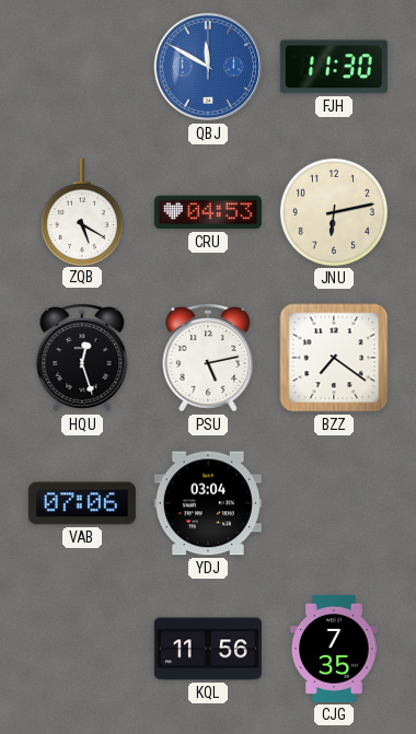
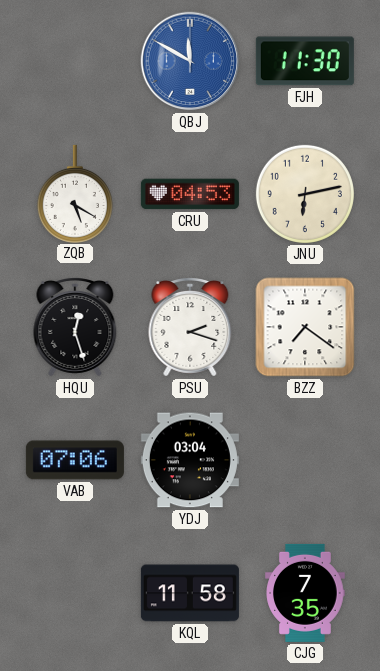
PSU: 5:13 -> 2:18 (190, 328)
KQL: 11:56 -> 11:58 (190, 593)
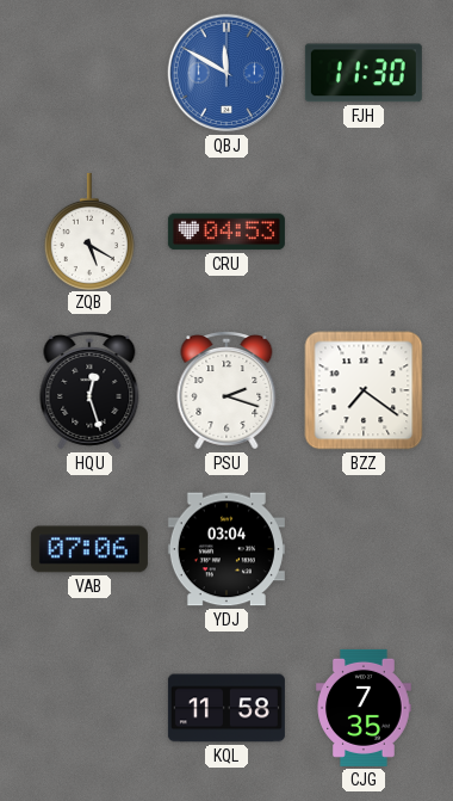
JNU: 6:13 -> none (305, 194)
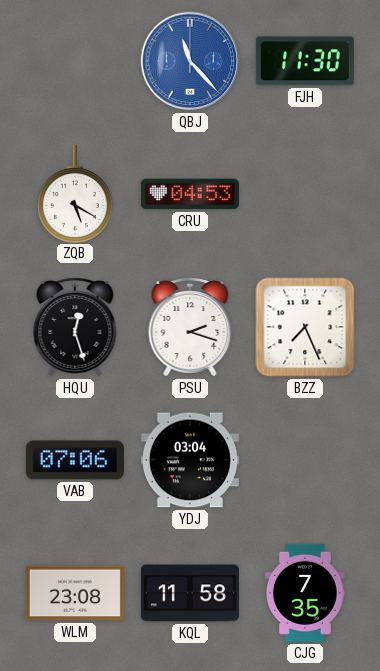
QBJ: 11:50 -> 11:23 (190, 61)
BZZ: 7:21 -> 7:26 (305, 327)
WLM: none -> 23:08 (75, 593)
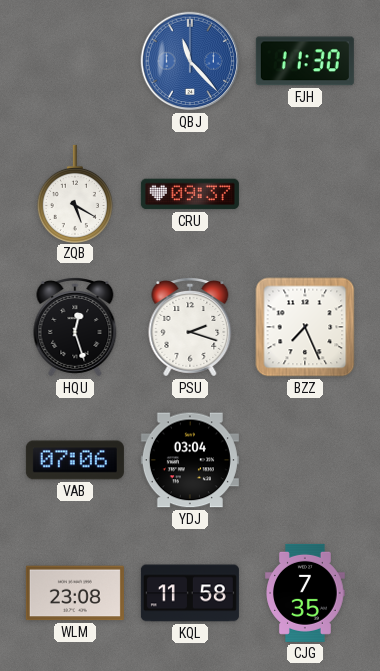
CRU: 04:53 -> 09:37 (190, 194)
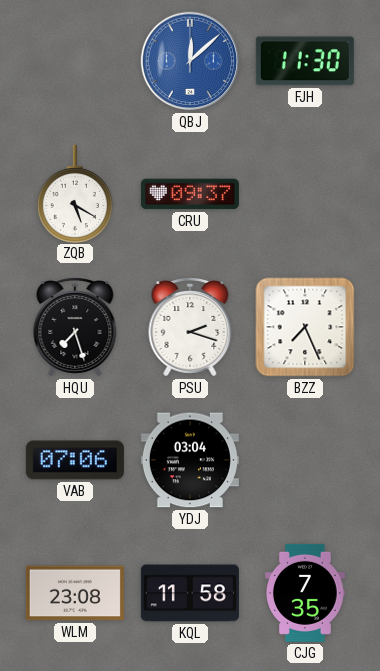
QBJ: 11:23 -> 12:08 (190, 61)
HQU: 12:27 -> 7:27 (75, 328)
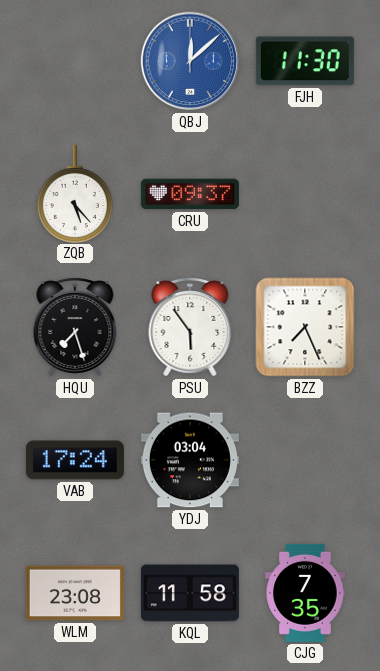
ZQB: 5:20 -> 5:23 (75, 193)
PSU: 2:18 -> 5:54 (190, 328)
VAB: 07:06 -> 17:24 (75, 460)
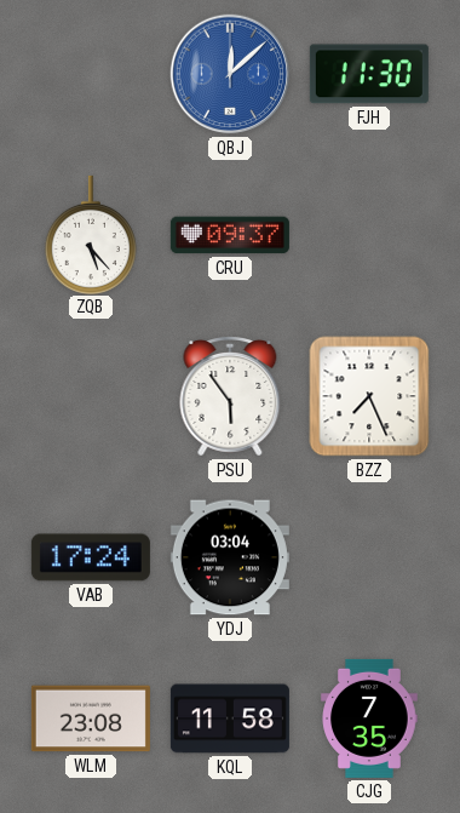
HQU: 7:27 -> none (75, 328)
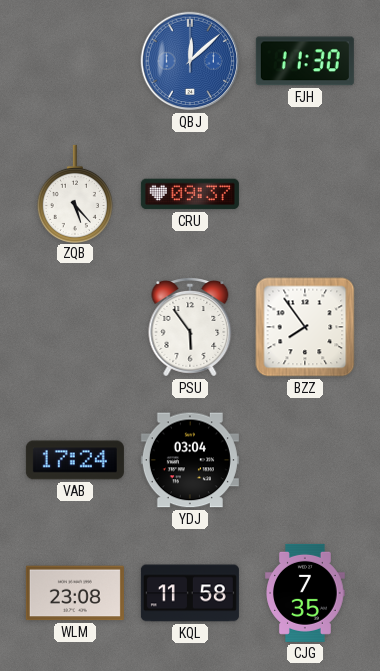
BZZ: 7:26 -> 7:54 (305, 327)
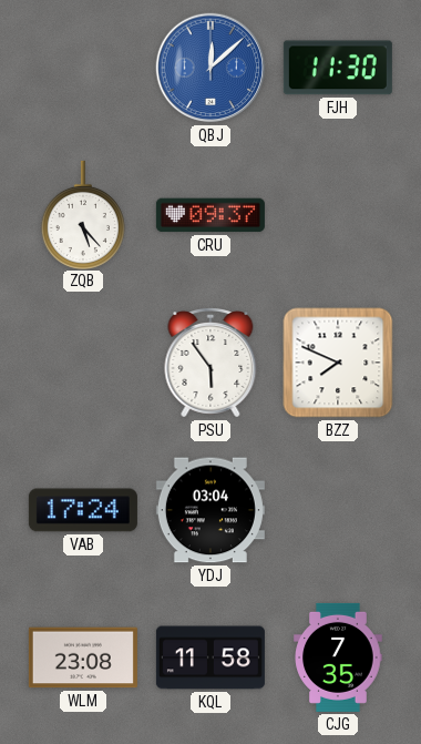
BZZ: 7:54 -> 7:49 (338, 363)
